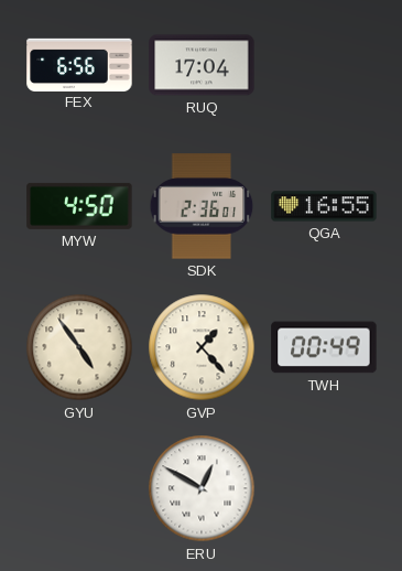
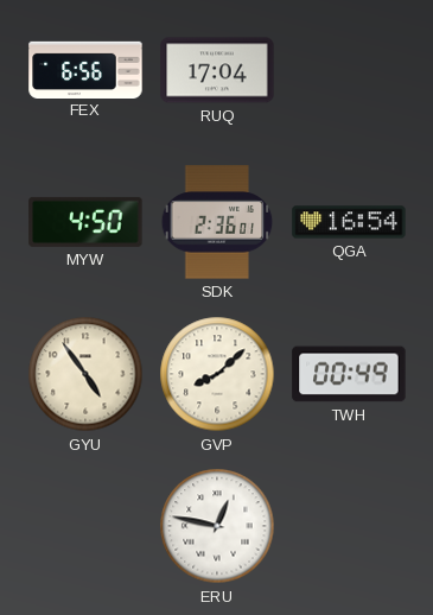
QGA: 16:55 -> 16:54 (349, 222)
GVP: 1:23 -> 8:08 (217, 374)
ERU: 12:50 -> 12:47 (217, 526)
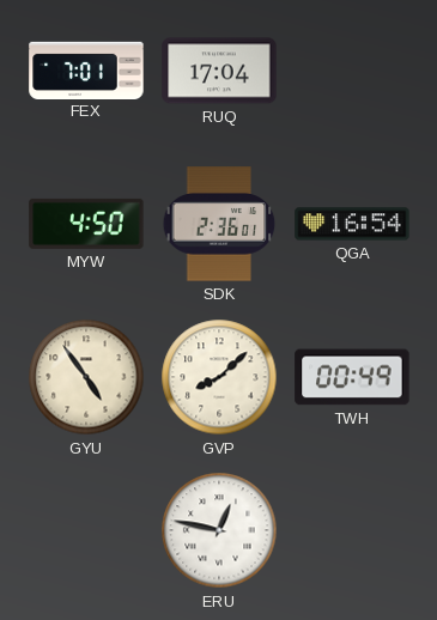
FEX: 6:56 -> 7:01 (86, 69)
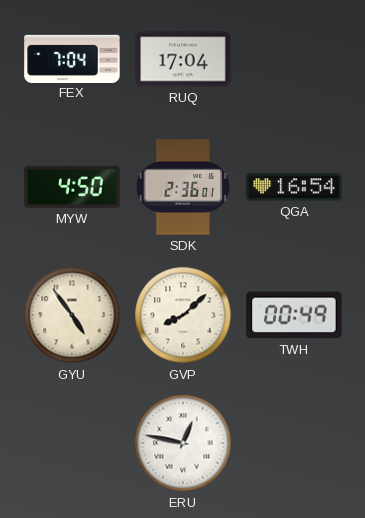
FEX: 7:01 -> 7:04 (72, 58)
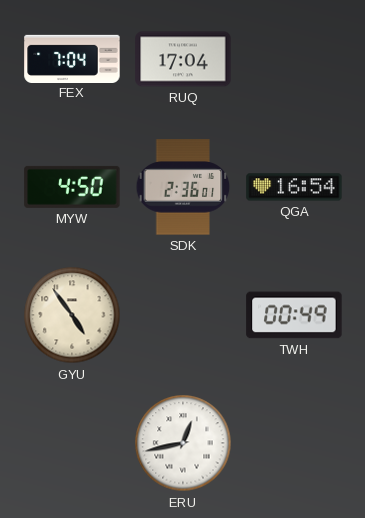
GVP: 8:08 -> none (183, 315)
ERU: 12:47 -> 12:43 (183, 443)
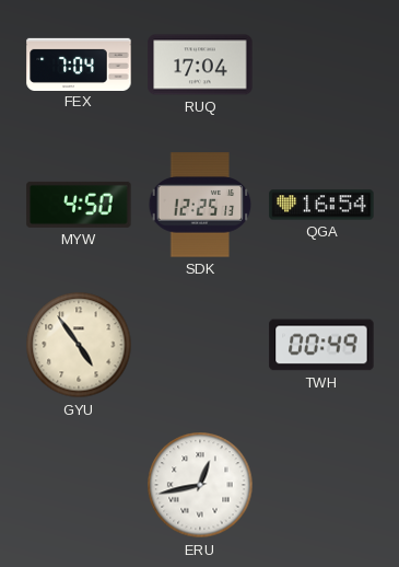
SDK: 2:36 -> 12:25 (200, 205)
